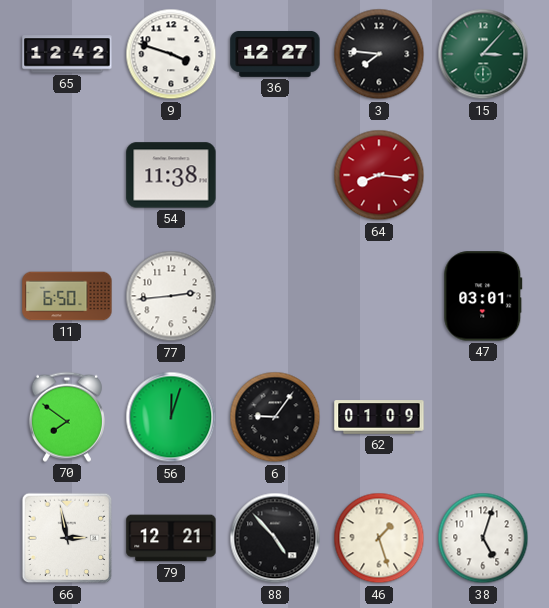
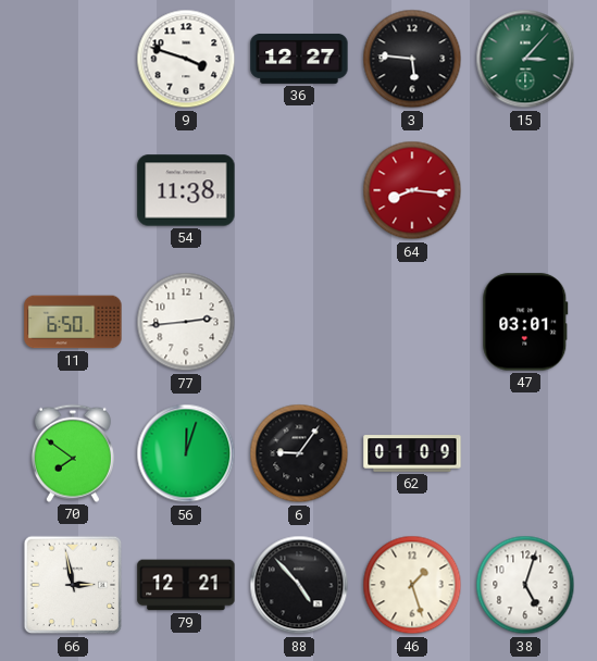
65: 12:42 -> none (67, 54)
3: 7:46 -> 5:46 (412, 59)
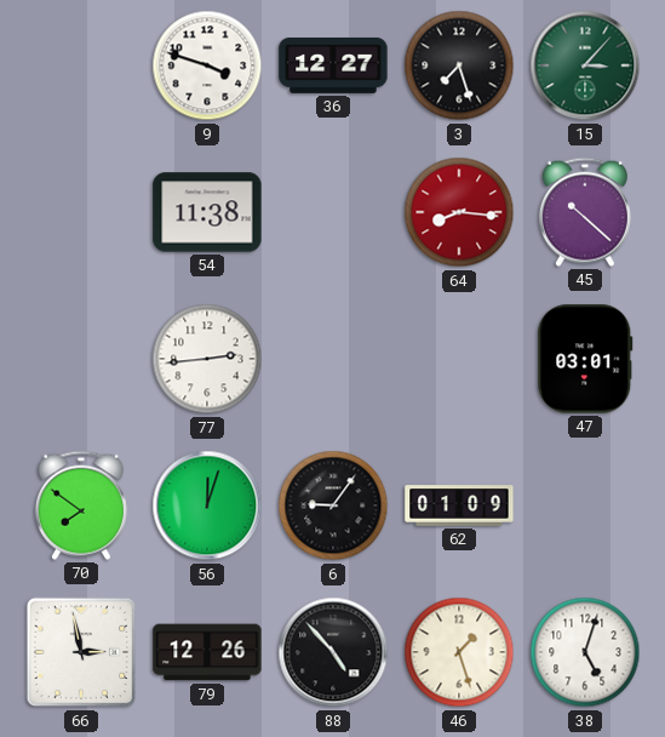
3: 5:46 -> 7:27 (459, 65)
45: none -> 10:22 (585, 212)
11: 6:50 -> none (73, 322)
79: 12:21 -> 12:26 (207, 652)
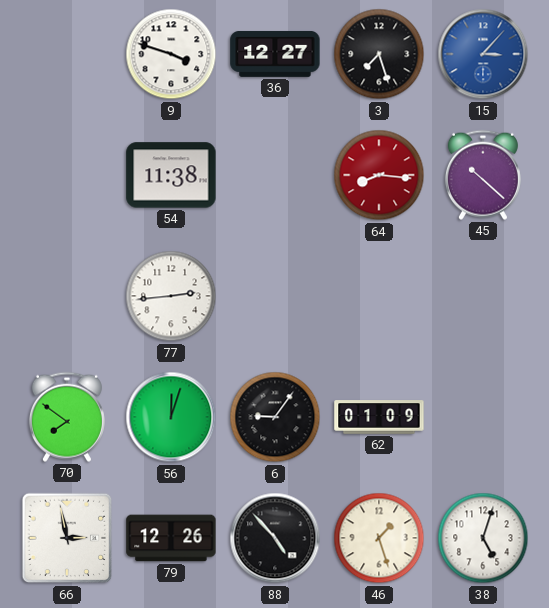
15 dial: green -> blue (483, 54)
47: 03:01 -> none (585, 359)
